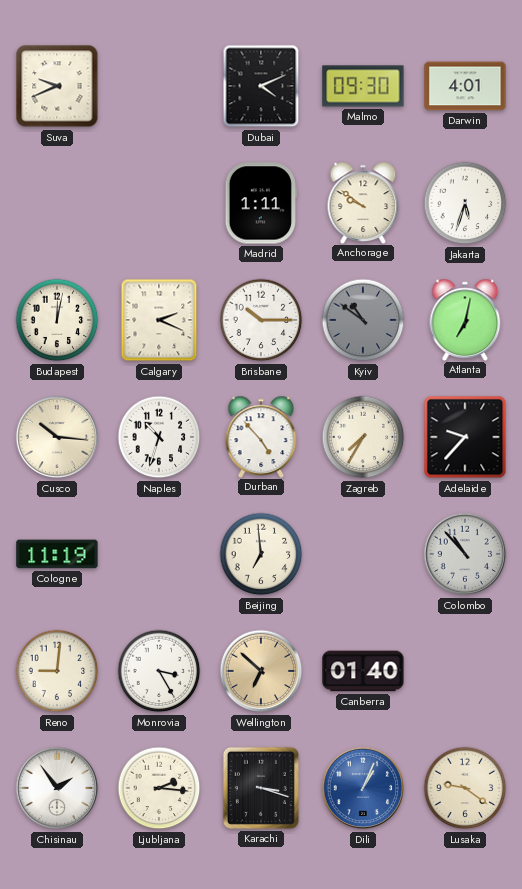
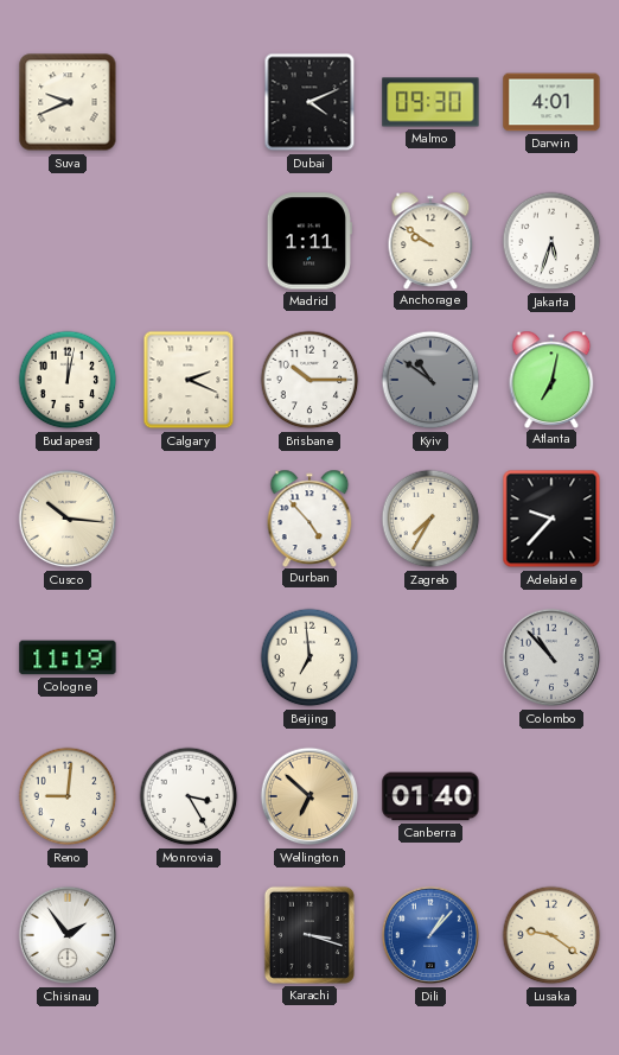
Naples: 10:33 -> none (159, 437)
Ljubljana: 2:16 -> none (159, 788)
Dili: 1:04 -> 1:07 (430, 935)
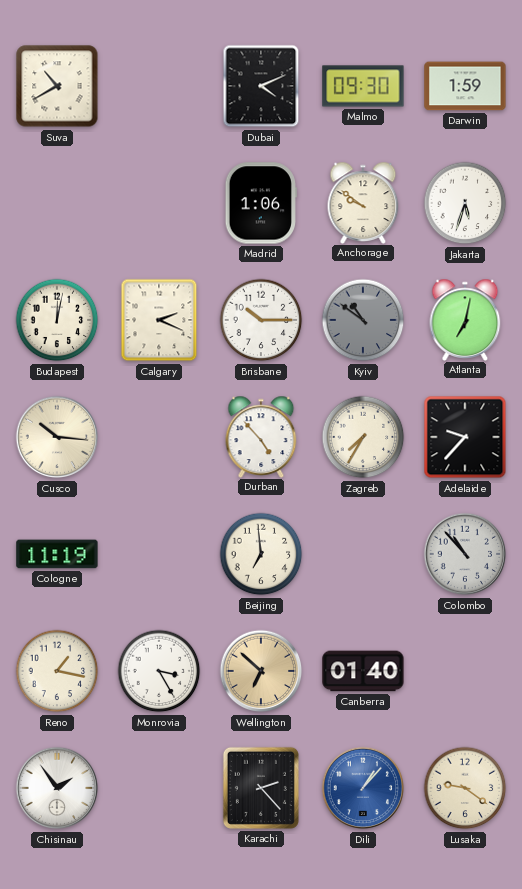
Suva: 9:41 -> 10:40 (57, 86)
Darwin: 4:01 -> 1:59 (465, 86)
Madrid: 1:11 -> 1:06 (260, 203)
Reno: 9:01 -> 1:17 (57, 671)
Karachi: 3:18 -> 2:23 (261, 788)
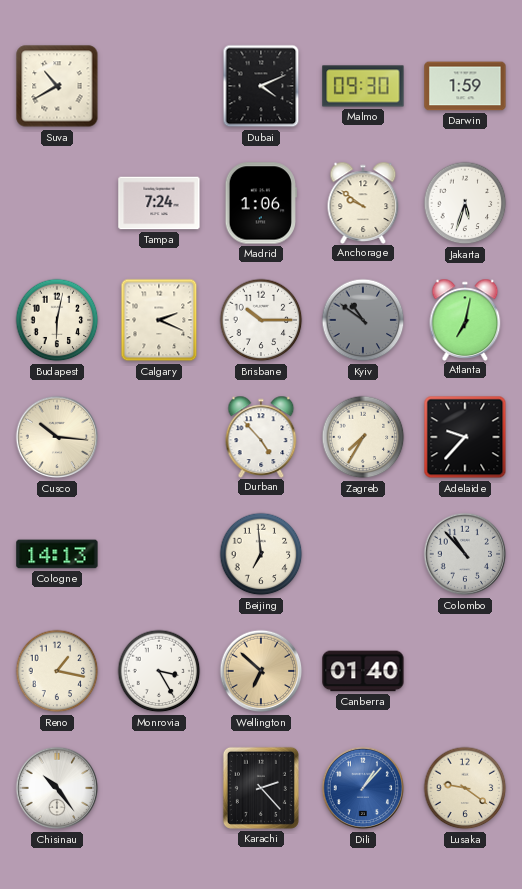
Tampa: none -> 7:24 (159, 203)
Budapest: 12:02 -> 6:02 (57, 320)
Cologne: 11:19 -> 14:13 (57, 554)
Chisinau: 1:54 -> 10:24 (57, 788)
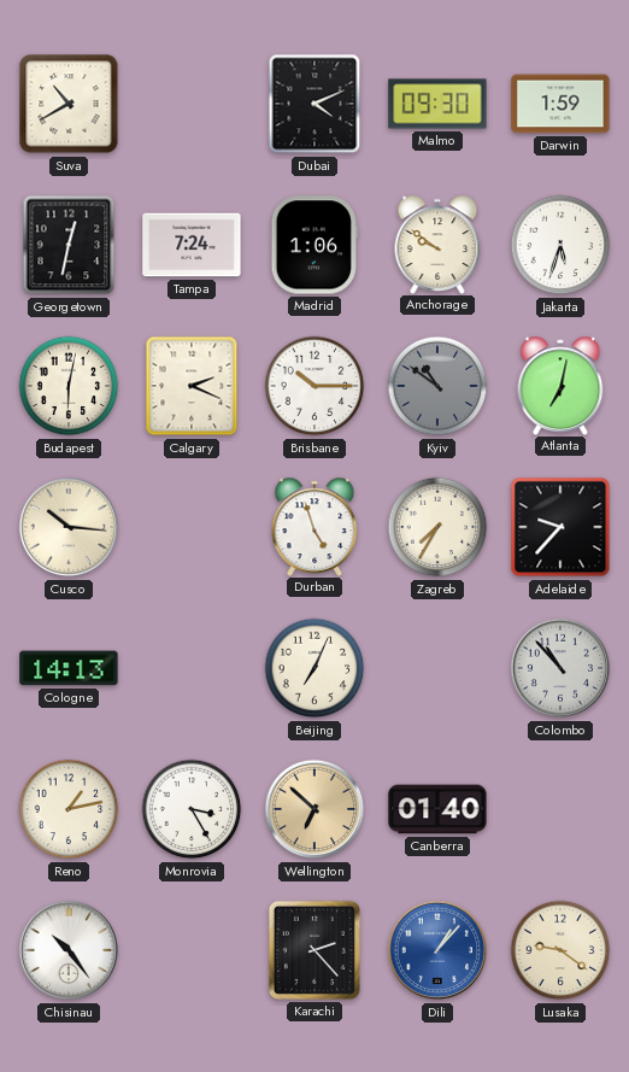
Georgetown: none -> 12:32 (69, 245)
Durban: 4:53 -> 4:57 (314, 526)
Beijing: 6:59 -> 7:04 (314, 668)
Reno: 1:17 -> 1:13 (69, 809)
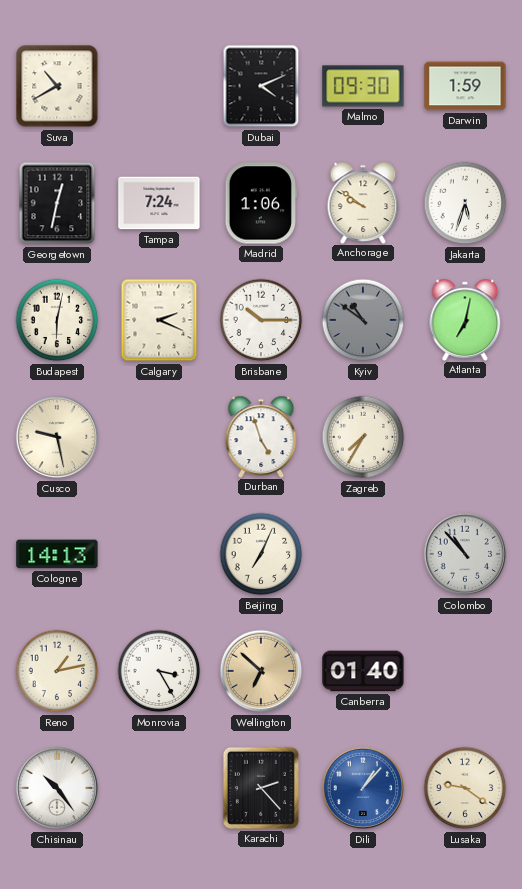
Cusco: 10:16 -> 9:28 (57, 437)
Adelaide: 9:37 -> none (560, 527)
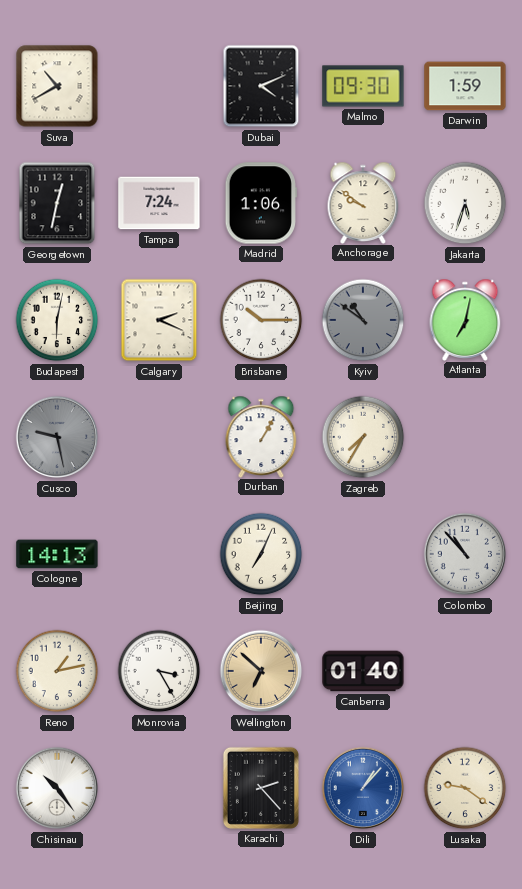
Cusco dial: cream -> grey (57, 437)
Durban: 4:57 -> 1:05 (261, 436)
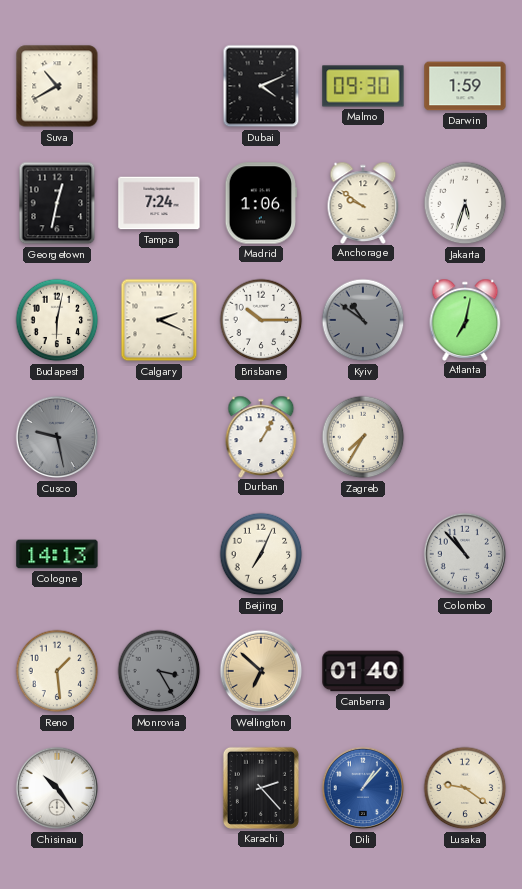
Reno: 1:13 -> 1:29 (57, 671)
Monrovia dial: white -> grey (159, 671)
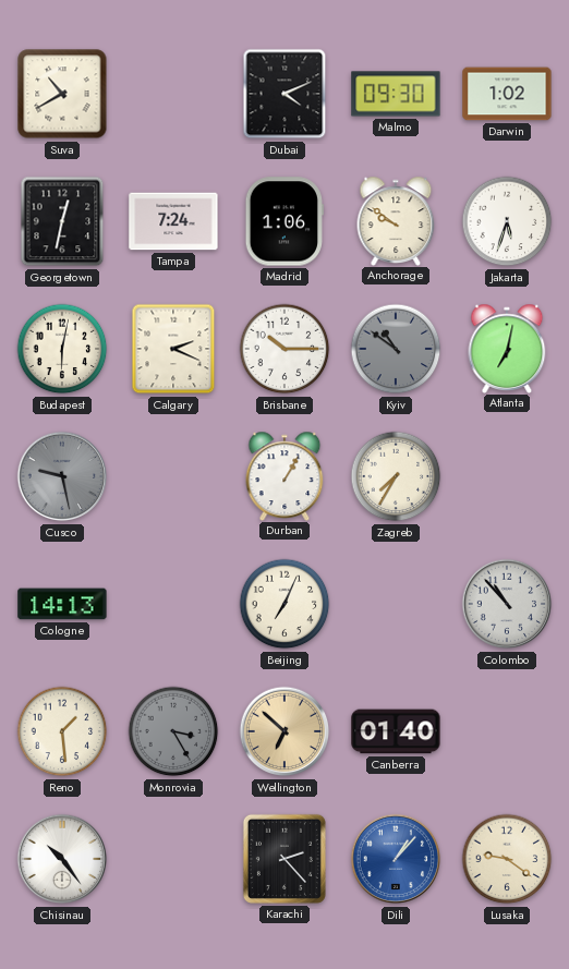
Darwin: 1:59 -> 1:02 (507, 94)
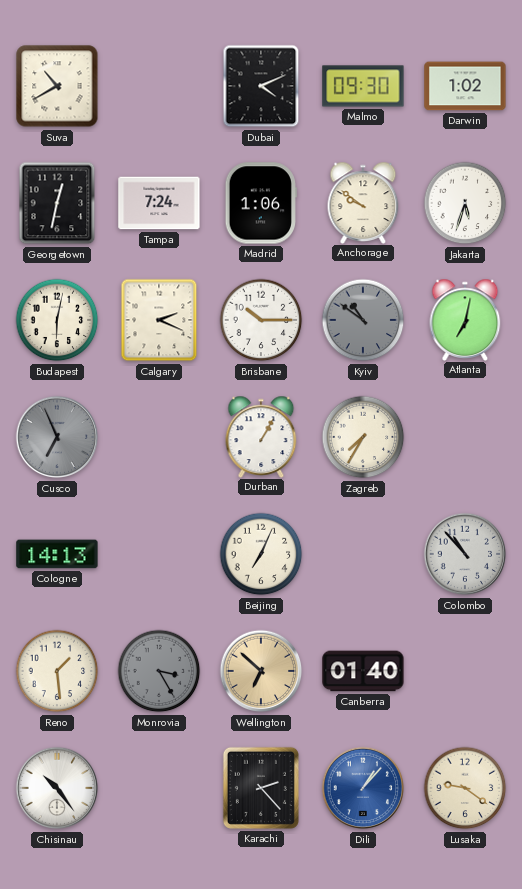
Cusco: 9:28 -> 6:56 (57, 437)
